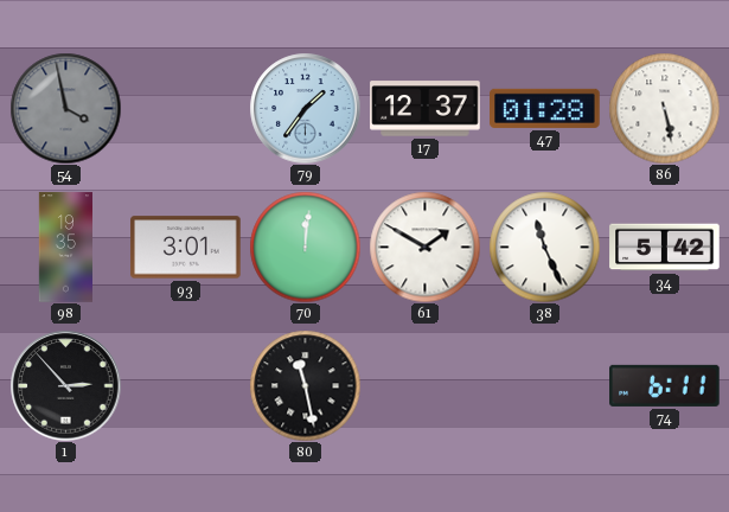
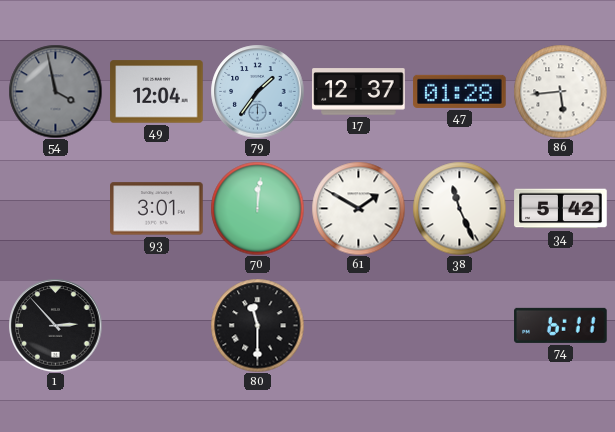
49: none -> 12:04 (157, 92)
86: 5:28 -> 5:44 (560, 91)
98: 19:35 -> none (65, 248)
80: 11:28 -> 11:30 (257, 325)
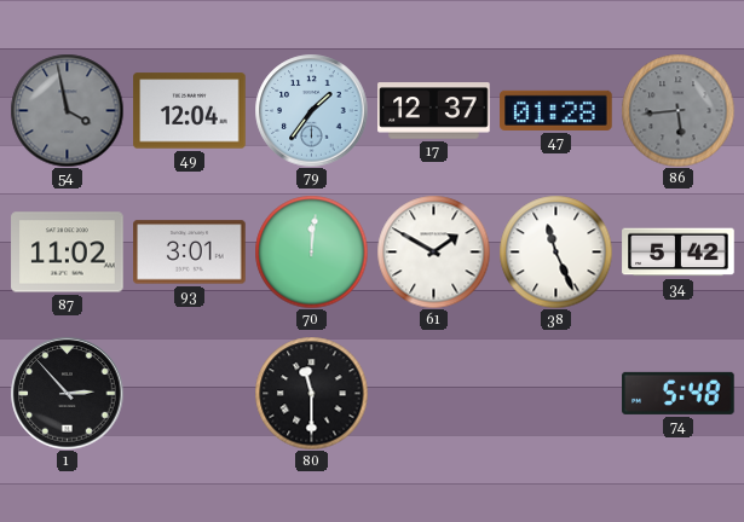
86 dial: white -> grey (677, 110)
87: none -> 11:02 (68, 253)
74: 6:11 -> 5:48 (679, 393)
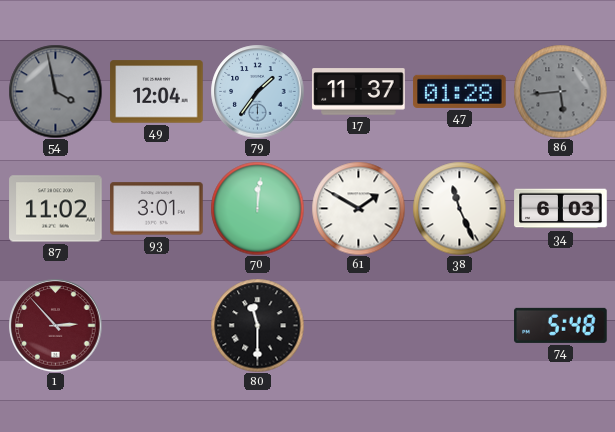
17: 12:37 -> 11:37 (359, 92)
34: 5:42 -> 6:03 (561, 209)
1 dial: black -> burgundy (55, 325)
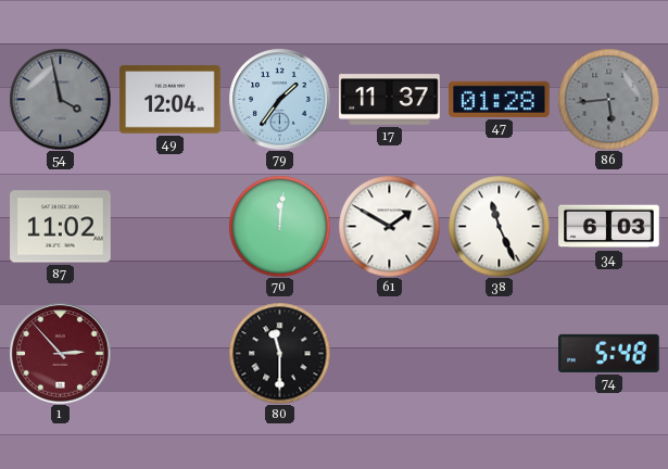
93: 3:01 -> none (157, 209)
